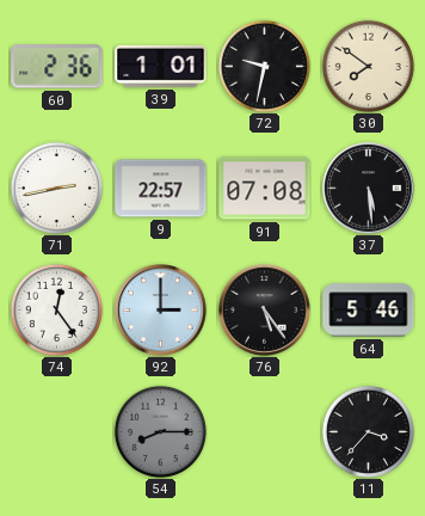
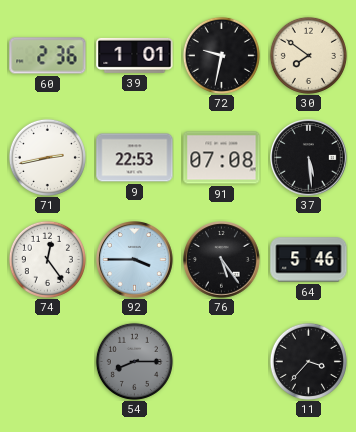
9: 22:57 -> 22:53 (135, 158)
92: 3:00 -> 3:45 (135, 260)
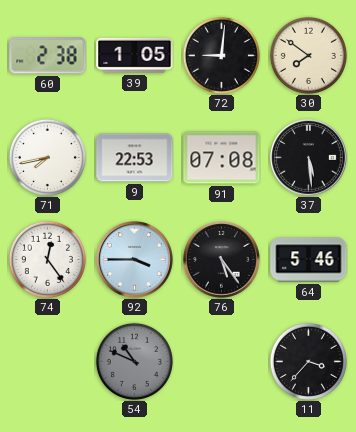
60: 2:36 -> 2:38 (48, 56)
39: 1:01 -> 1:05 (135, 55)
72: 9:32 -> 9:01 (221, 55)
71: 2:43 -> 7:43 (47, 157)
54: 8:15 -> 10:49 (134, 361)
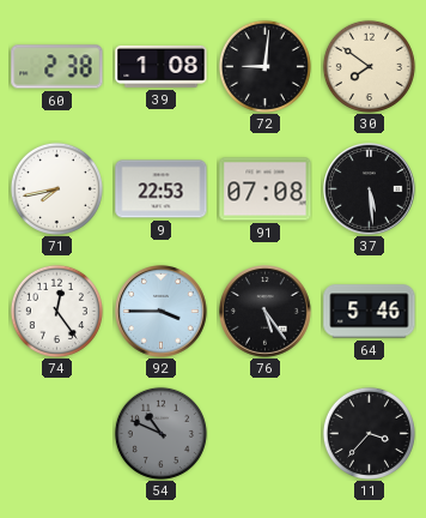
39: 1:05 -> 1:08 (162, 66)
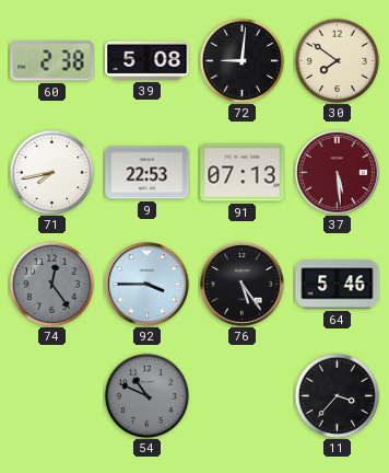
39: 1:08 -> 5:08 (148, 60)
91: 07:08 -> 07:13 (243, 173)
37 dial: black -> burgundy (338, 173)
74 dial: white -> grey (51, 284)
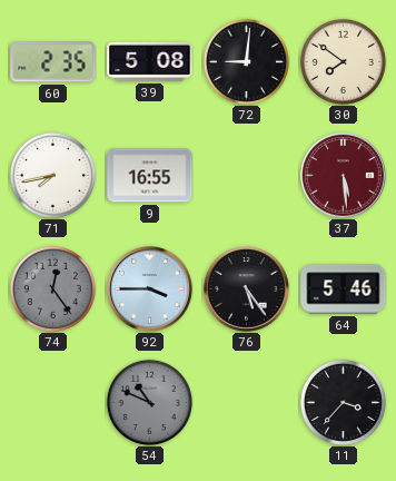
60: 2:38 -> 2:35 (53, 62)
9: 22:53 -> 16:55 (150, 176)
91: 07:13 -> none (243, 173)
